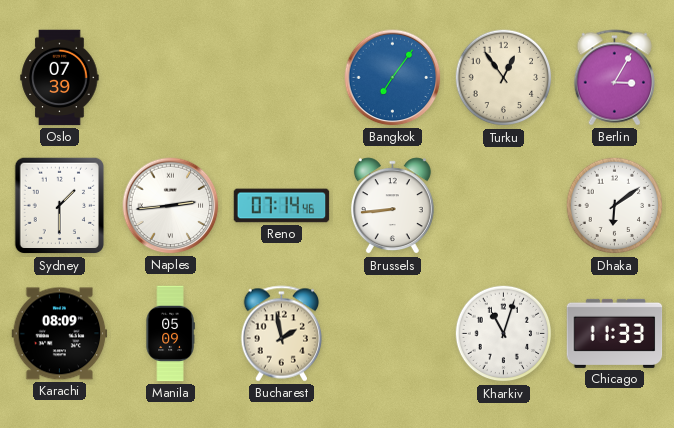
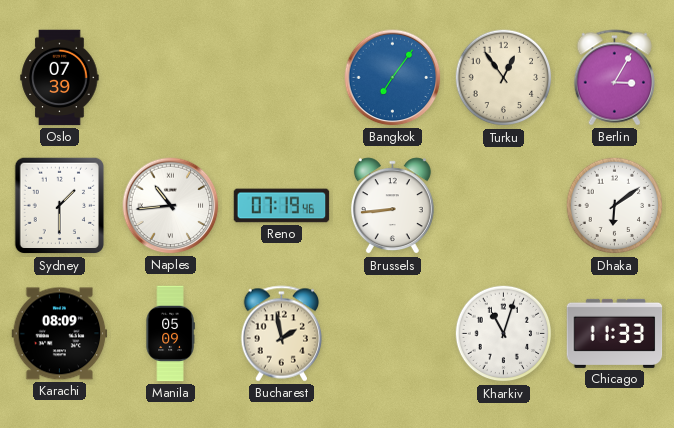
Naples: 2:44 -> 10:44 (171, 206)
Reno: 07:14 -> 07:19 (282, 206)
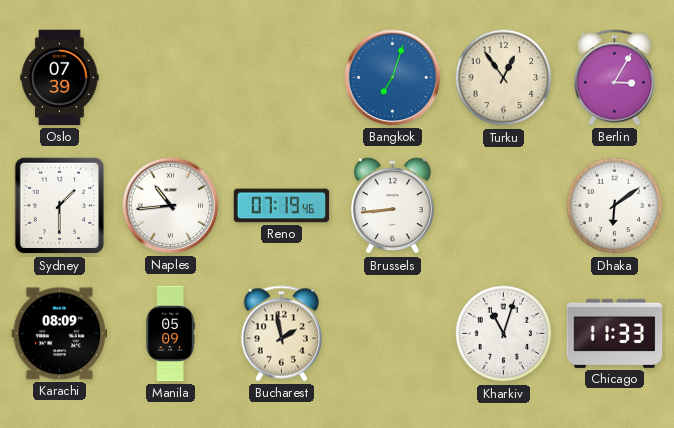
Bangkok: 7:06 -> 7:03 (393, 78)
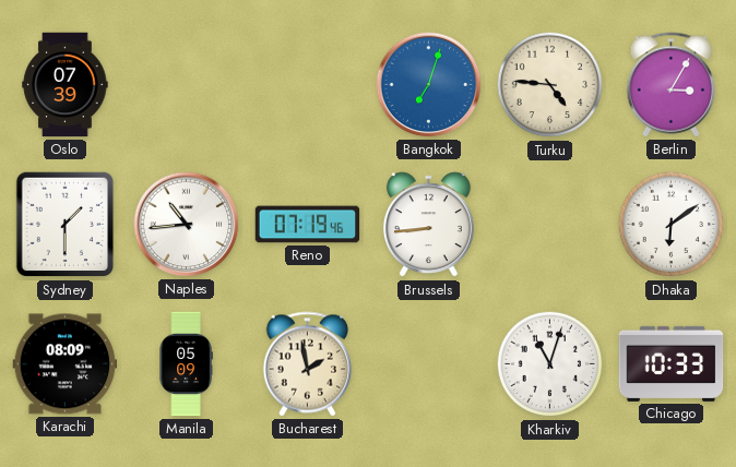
Turku: 12:54 -> 4:46 (550, 85)
Chicago: 11:33 -> 10:33 (672, 363)
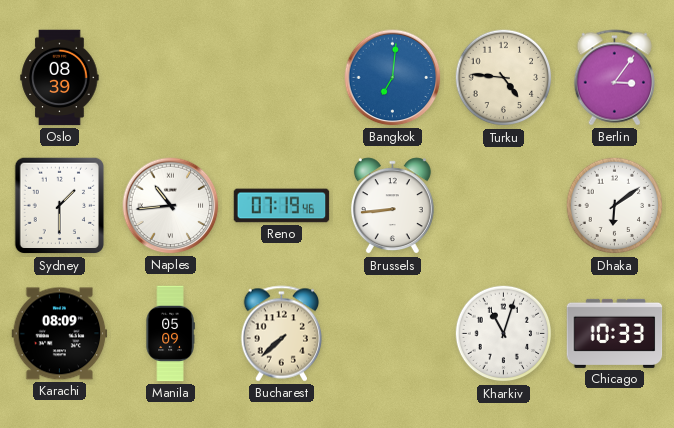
Oslo: 07:39 -> 08:39 (60, 78)
Bangkok: 7:03 -> 7:01 (393, 78)
Berlin: 3:05 -> 3:06 (615, 78)
Bucharest: 1:58 -> 7:38 (282, 334)
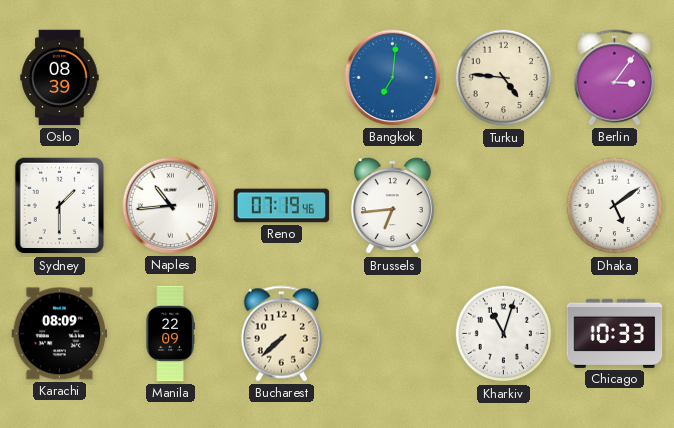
Brussels: 8:44 -> 6:44 (392, 206)
Dhaka: 6:09 -> 5:09 (615, 206)
Manila: 05:09 -> 22:09 (170, 334)
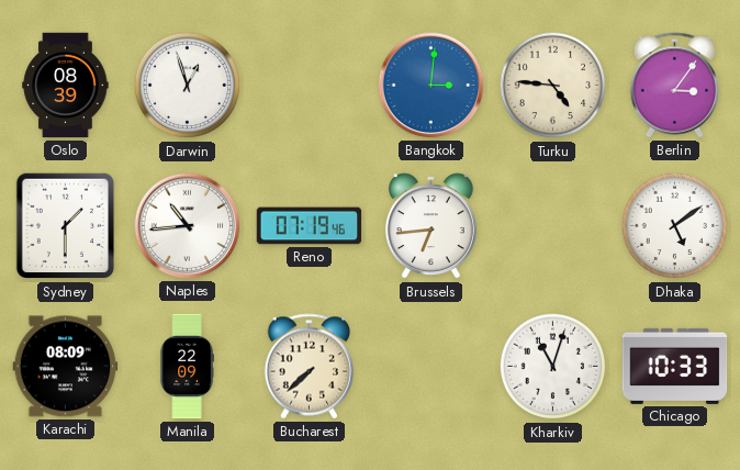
Darwin: none -> 12:57 (188, 86)
Bangkok: 7:01 -> 3:01 (431, 86)
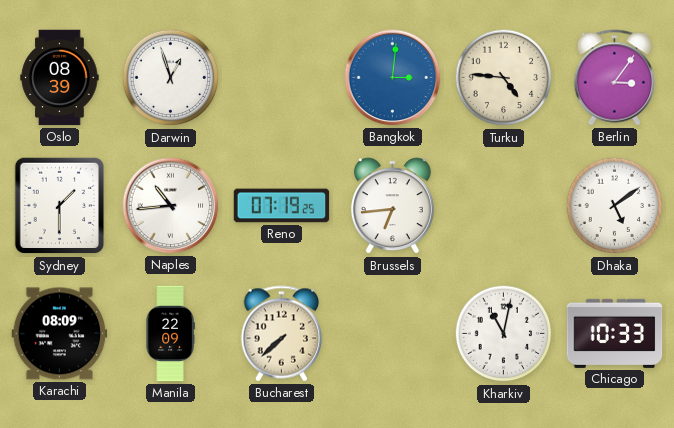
Reno: 07:19:46 -> 07:19:25 (282, 206)
Kharkiv: 11:03 -> 11:02 (504, 334)
